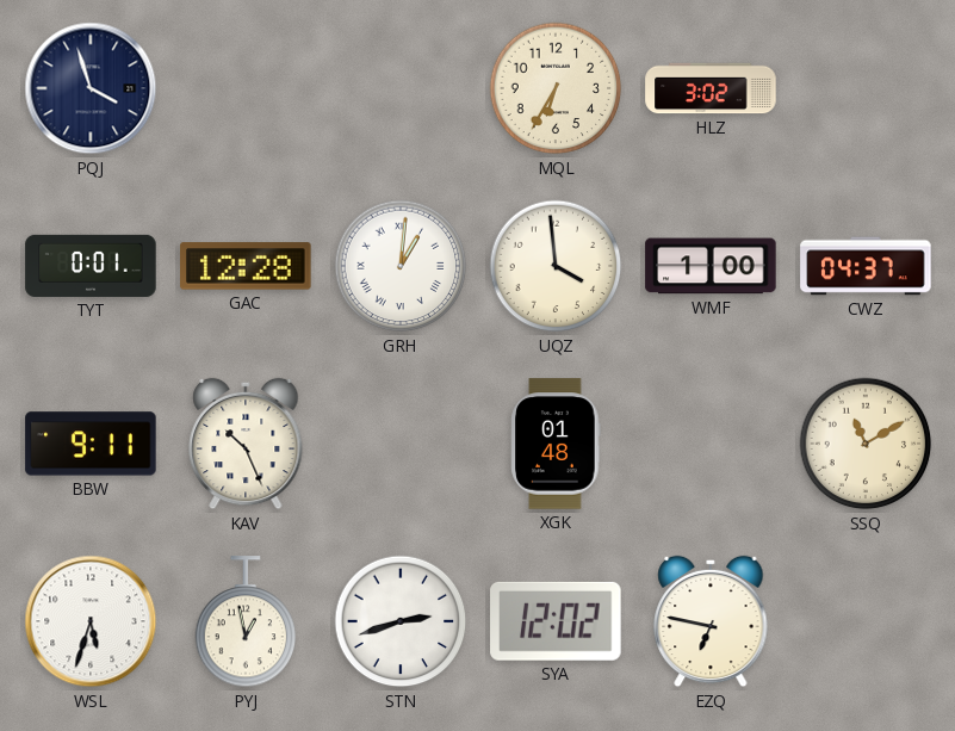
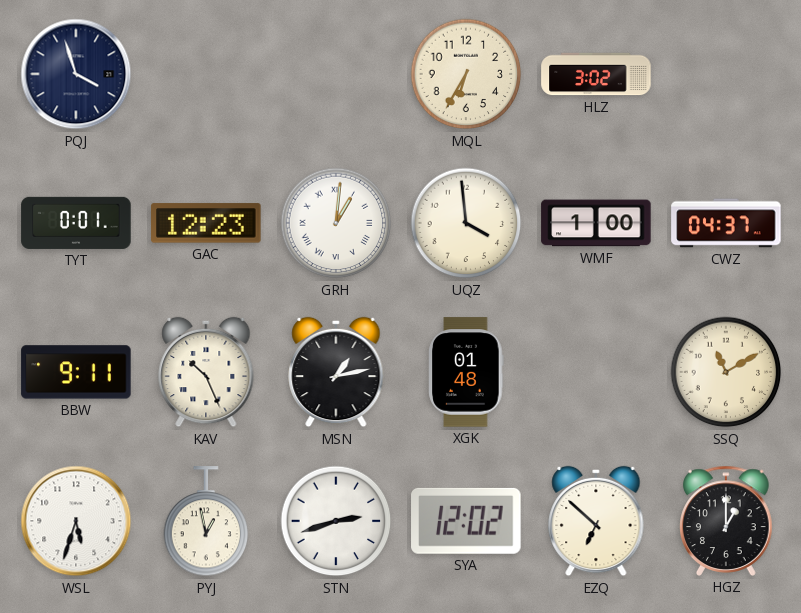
GAC: 12:28 -> 12:23 (206, 223)
MSN: none -> 1:13 (336, 372)
EZQ: 6:47 -> 6:52 (596, 521)
HGZ: none -> 1:00 (727, 521)
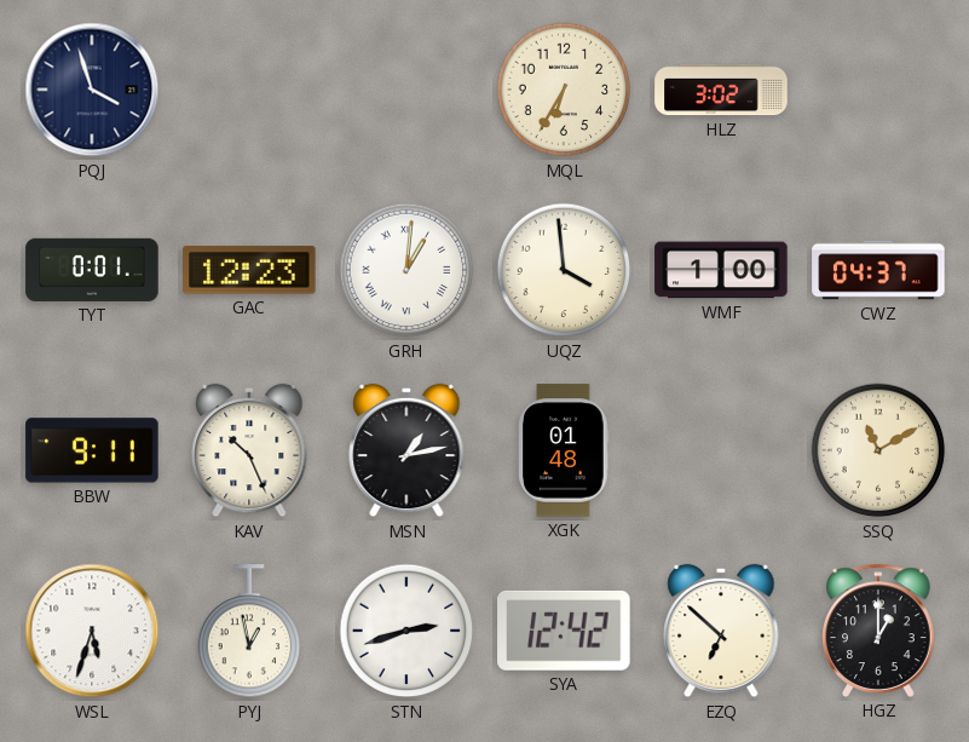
SYA: 12:02 -> 12:42 (564, 631)
